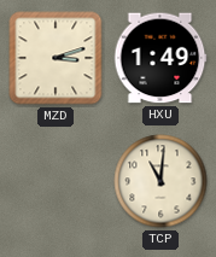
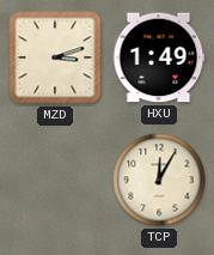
TCP: 11:01 -> 12:05 (159, 180)
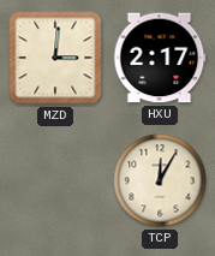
MZD: 3:12 -> 3:01 (55, 58)
HXU: 1:49 -> 2:17 (160, 58)
